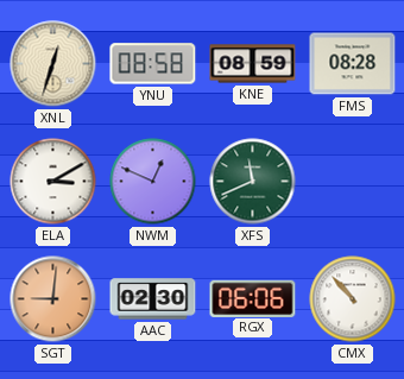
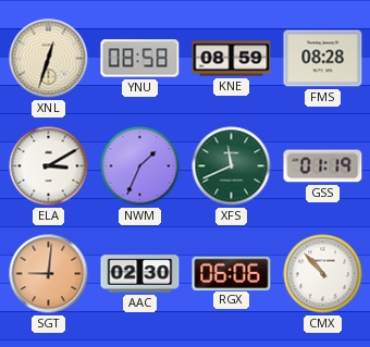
NWM: 12:49 -> 1:34 (140, 166)
GSS: none -> 01:19 (323, 166)
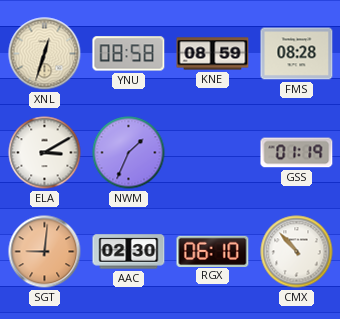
XFS: 11:41 -> none (232, 166)
RGX: 06:06 -> 06:10 (213, 251)
